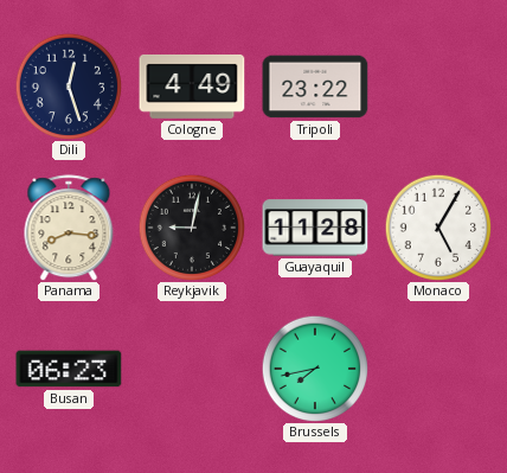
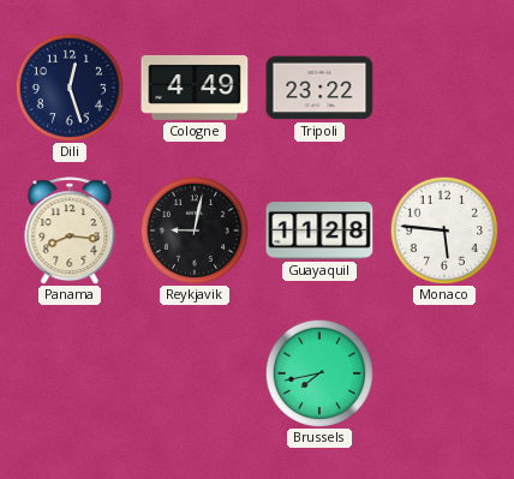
Monaco: 5:05 -> 5:46 (444, 230)
Busan: 06:23 -> none (69, 369)
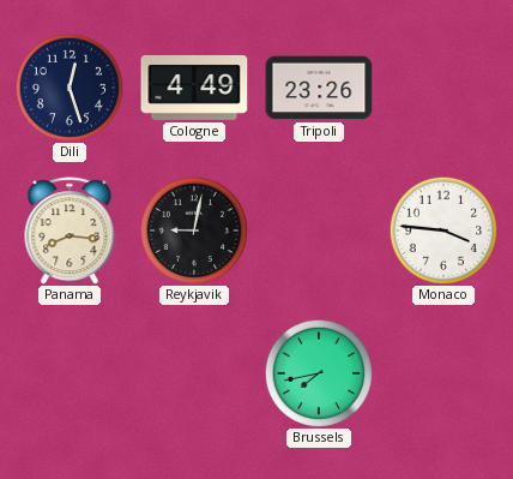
Tripoli: 23:22 -> 23:26 (319, 88)
Guayaquil: 11:28 -> none (319, 230)
Monaco: 5:46 -> 3:46 (443, 230)
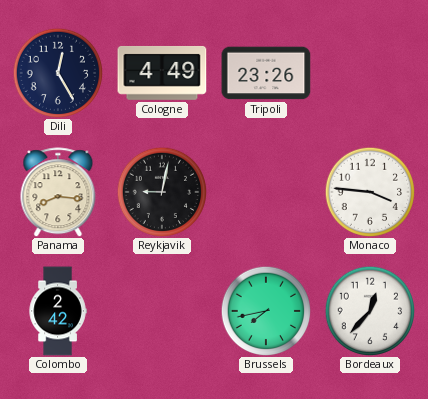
Dili: 12:27 -> 12:25 (58, 73)
Colombo: none -> 2:42 (58, 311)
Bordeaux: none -> 12:37 (370, 311)
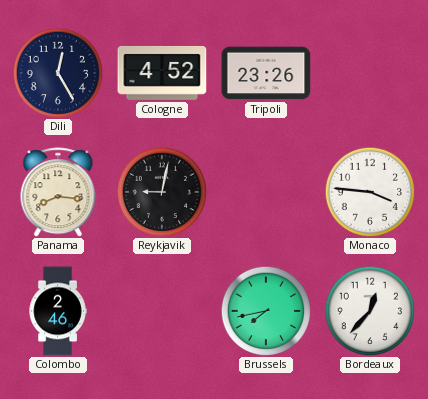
Cologne: 4:49 -> 4:52 (162, 73)
Colombo: 2:42 -> 2:46 (58, 311)
